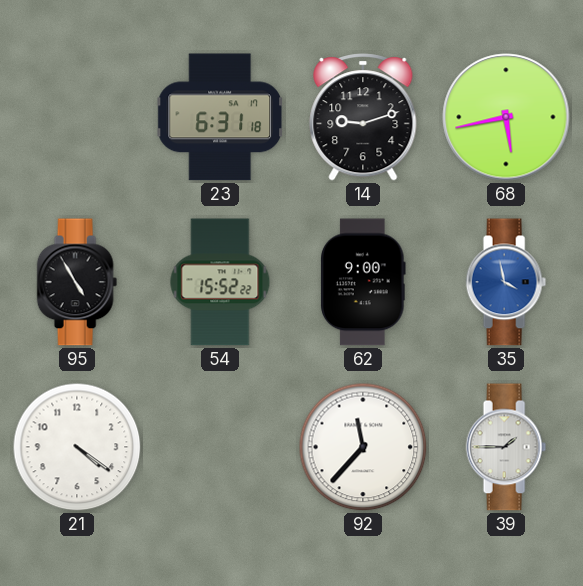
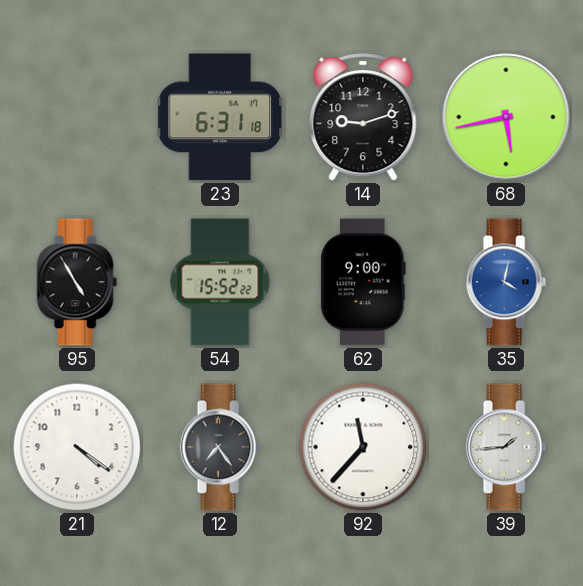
35: 3:58 -> 4:02 (506, 282)
12: none -> 7:24 (220, 447)
39: 1:45 -> 1:44 (506, 447)
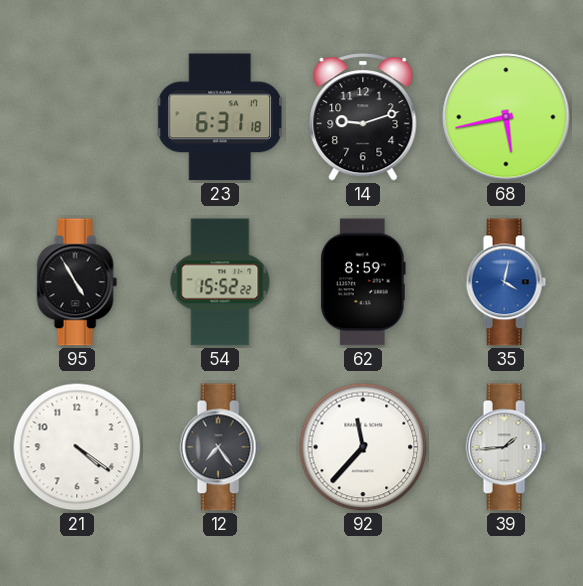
62: 9:00 -> 8:59 (364, 282)
